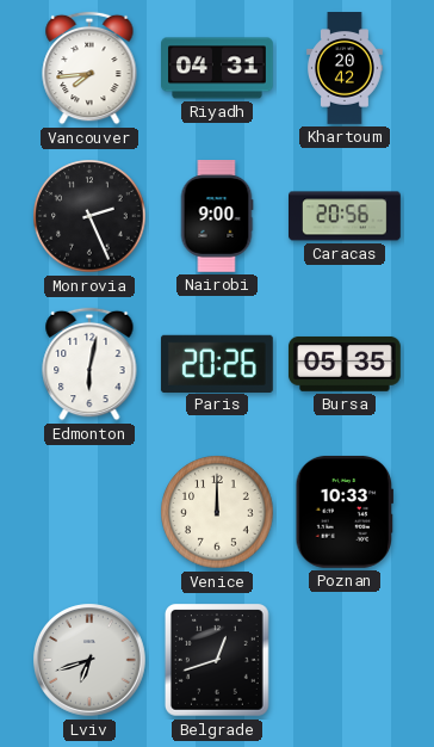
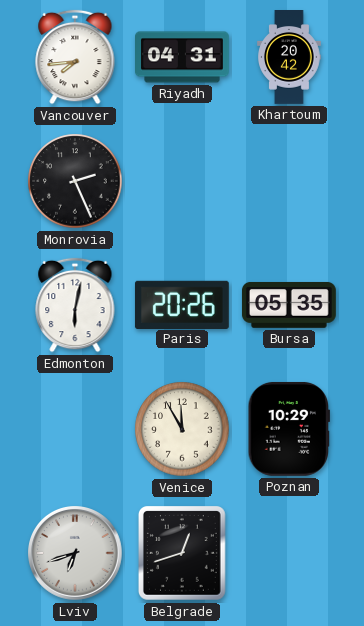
Nairobi: 9:00 -> none (217, 217)
Caracas: 20:56 -> none (346, 216)
Venice: 12:00 -> 11:55 (182, 429)
Poznan: 10:33 -> 10:29 (288, 429)
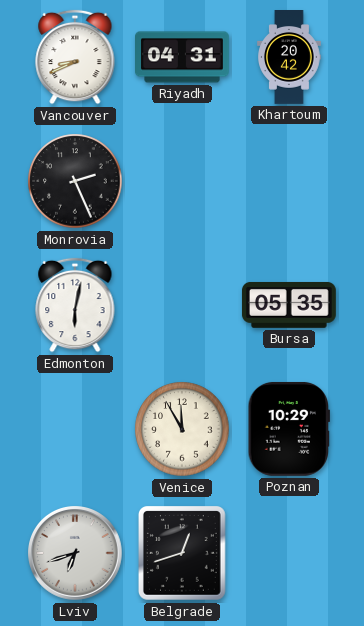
Vancouver: 7:44 -> 8:41 (75, 57)
Paris: 20:26 -> none (182, 304)
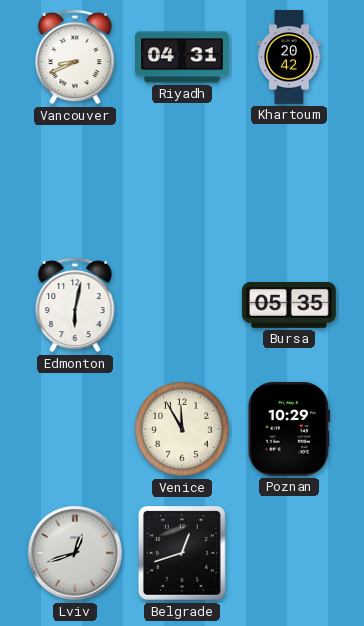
Monrovia: 2:26 -> none (75, 181)
Lviv: 6:42 -> 12:42 (76, 554)
